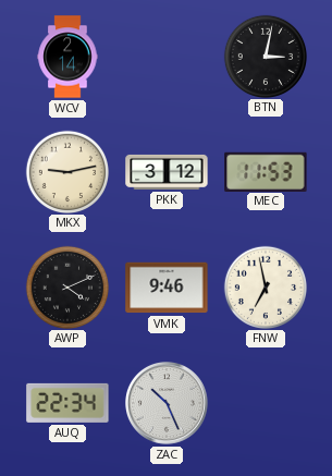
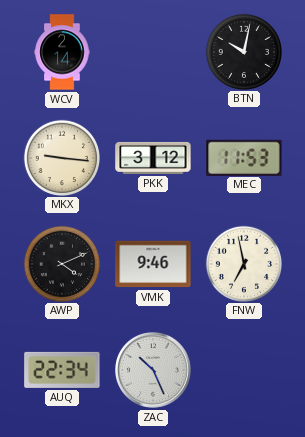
BTN: 3:02 -> 10:02 (243, 51)
MKX: 9:13 -> 9:16 (61, 157)
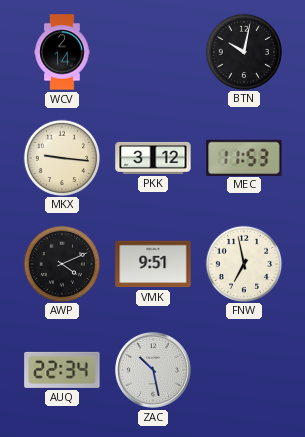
VMK: 9:46 -> 9:51 (153, 264)
ZAC: 10:26 -> 10:28 (154, 371)
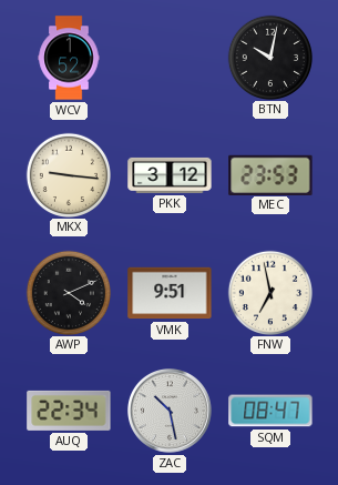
WCV: 2:14 -> 1:52 (69, 58)
MEC: 11:53 -> 23:53 (270, 174)
SQM: none -> 08:47 (270, 411)
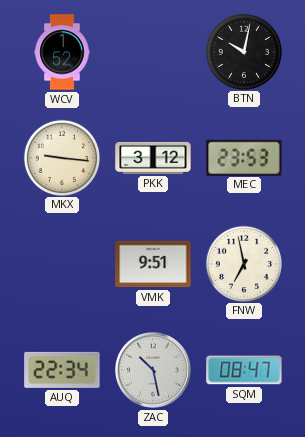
AWP: 4:11 -> none (68, 292)
